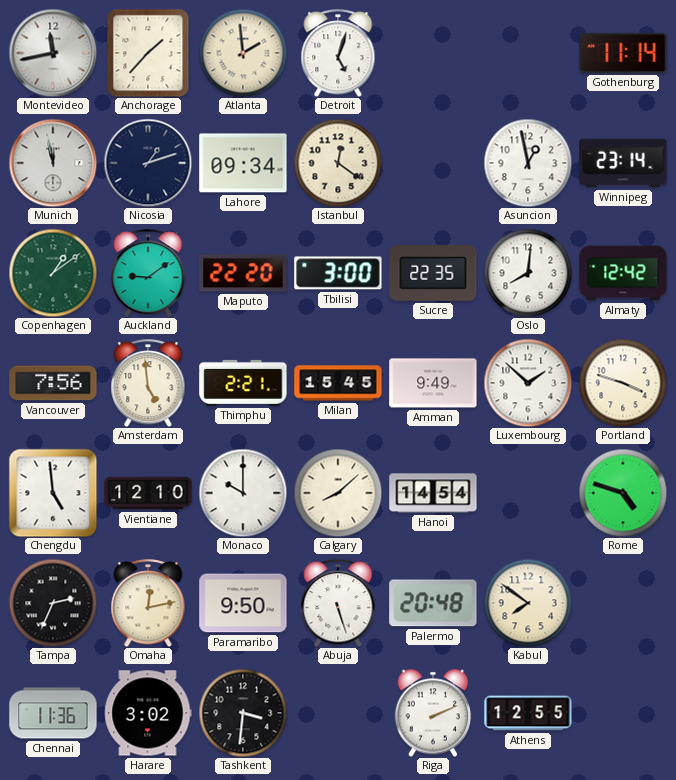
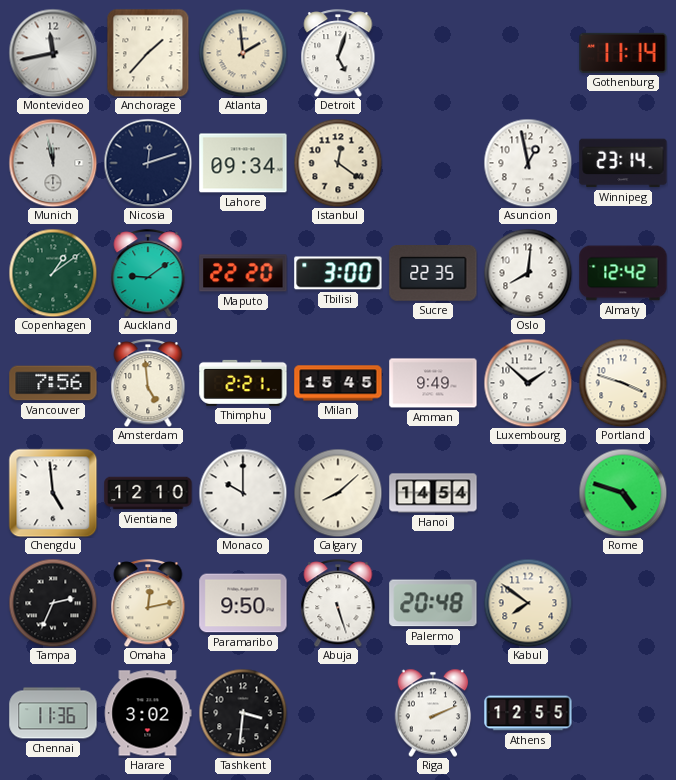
Nicosia: 1:12 -> 12:12 (148, 163)
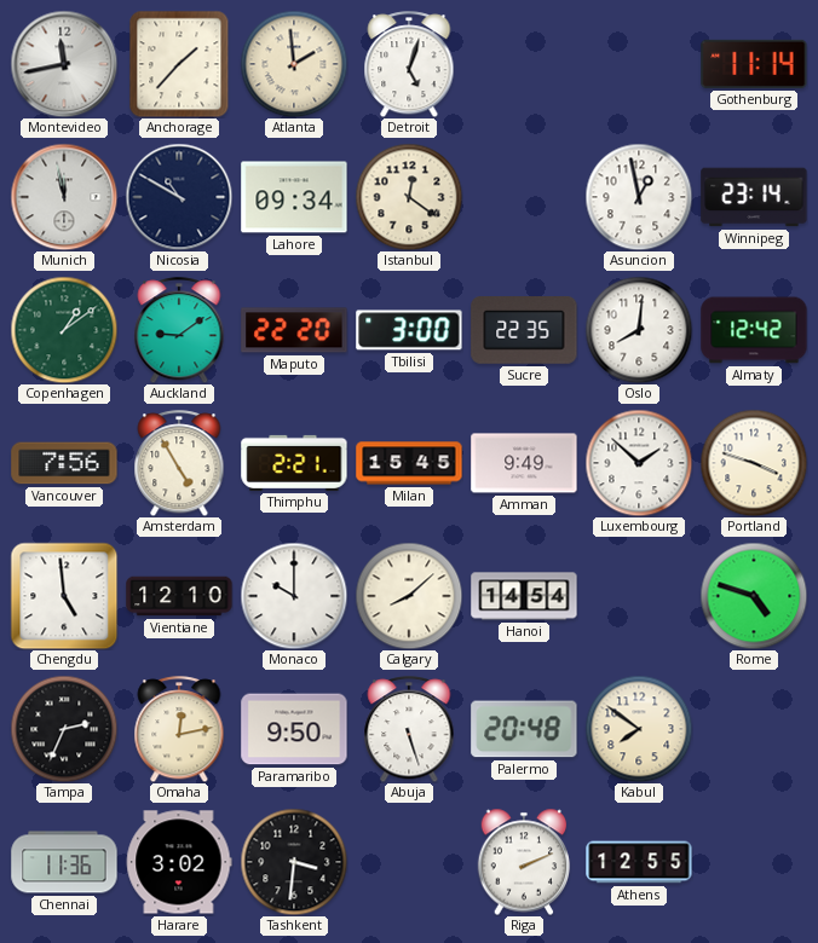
Nicosia: 12:12 -> 10:50 (179, 197)
Amsterdam: 4:59 -> 4:55 (179, 463)
